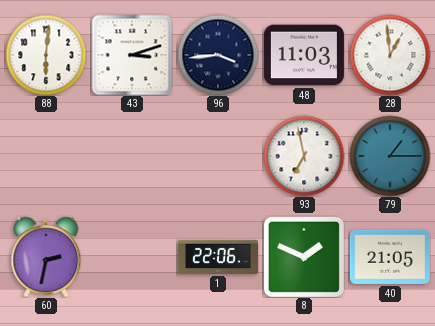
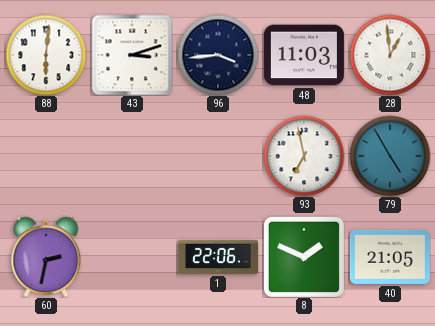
79: 1:15 -> 4:55 (390, 156)
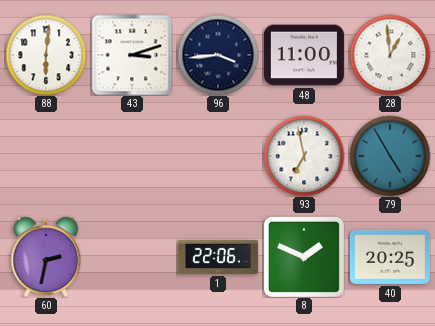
48: 11:03 -> 11:00 (304, 55)
40: 21:05 -> 20:25 (390, 257)
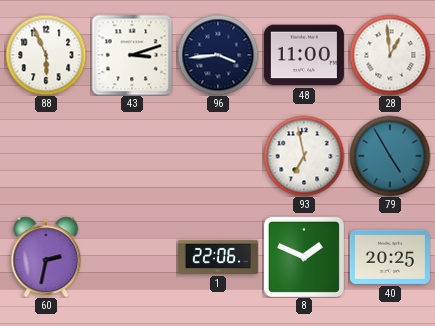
88: 6:01 -> 5:56 (46, 55)
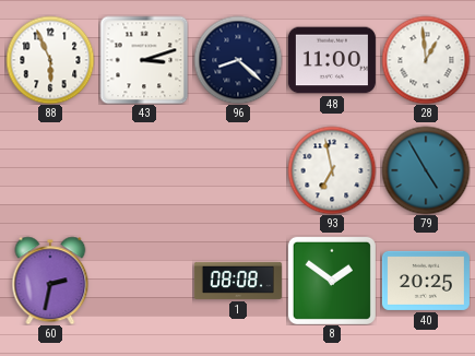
96: 3:44 -> 8:22 (238, 60)
1: 22:06 -> 08:08 (238, 281)
8: 1:49 -> 1:51 (332, 281)
